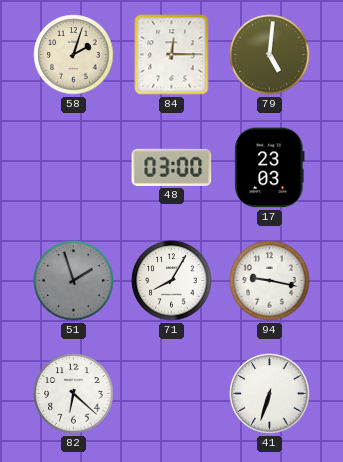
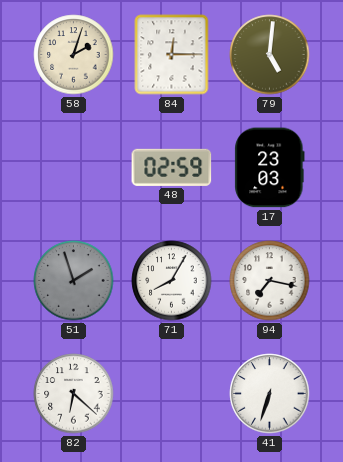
48: 03:00 -> 02:59 (172, 167)
94: 9:17 -> 7:17 (270, 281)
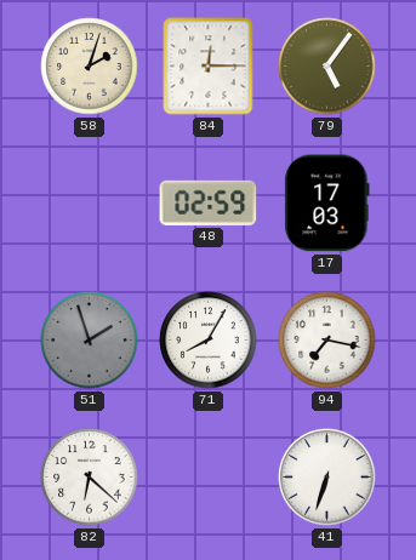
79: 5:01 -> 5:06 (327, 67)
17: 23:03 -> 17:03 (327, 204)
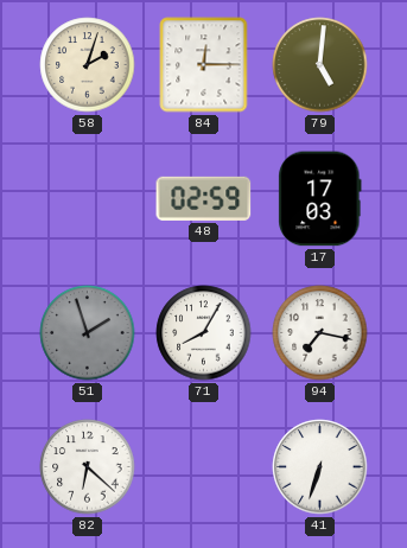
79: 5:06 -> 5:01 (320, 65)
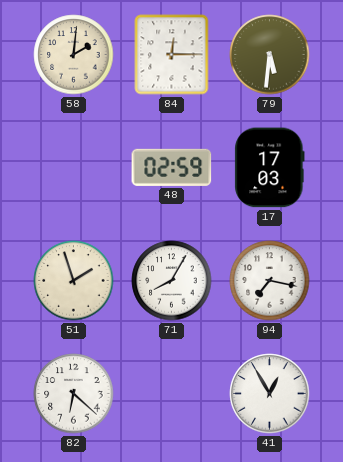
58: 2:03 -> 2:01 (74, 55)
79: 5:01 -> 5:31 (270, 55)
51 dial: grey -> cream (74, 281)
41: 6:33 -> 12:55 (270, 394)
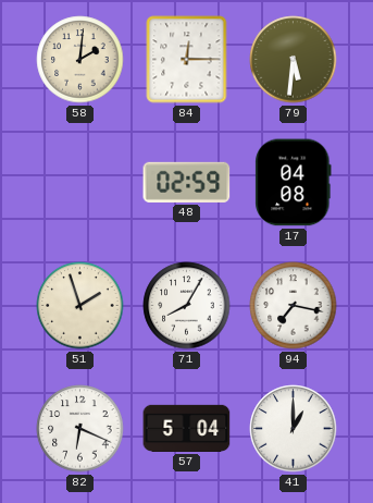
17: 17:03 -> 04:08 (294, 183)
82: 6:22 -> 6:19 (80, 429)
57: none -> 5:04 (187, 428)
41: 12:55 -> 1:00 (294, 429)
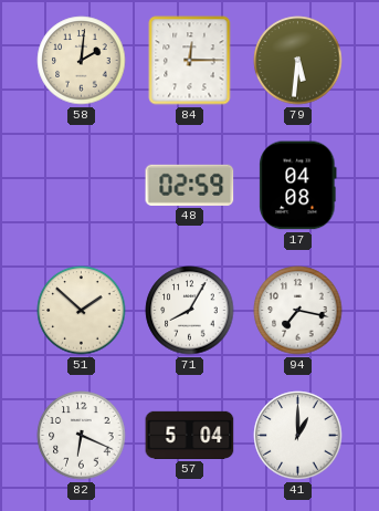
51: 1:57 -> 1:52 (82, 311)
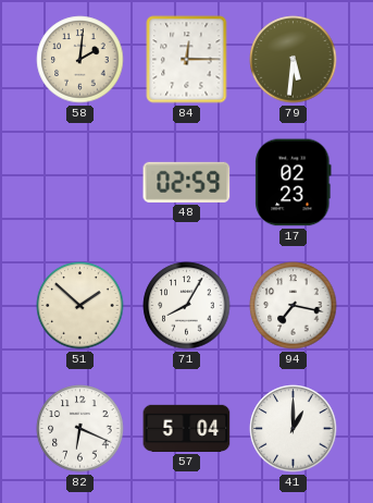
17: 04:08 -> 02:23 (294, 183)
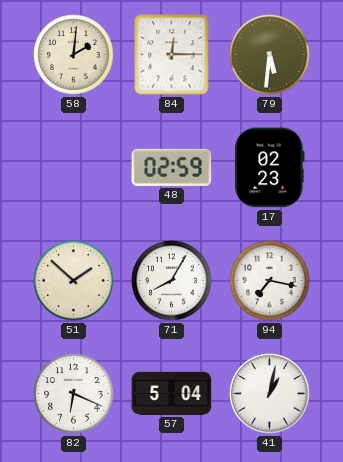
41: 1:00 -> 1:02 (270, 394)
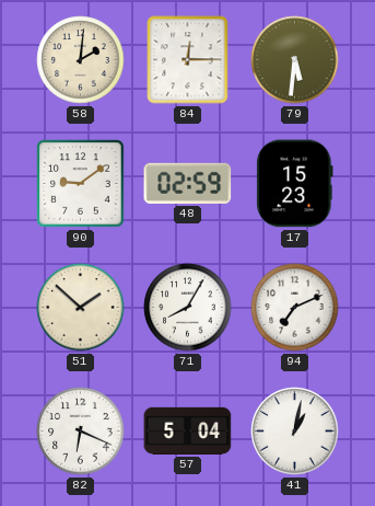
90: none -> 9:09 (81, 184)
17: 02:23 -> 15:23 (295, 184)
94: 7:17 -> 7:11 (295, 308)
